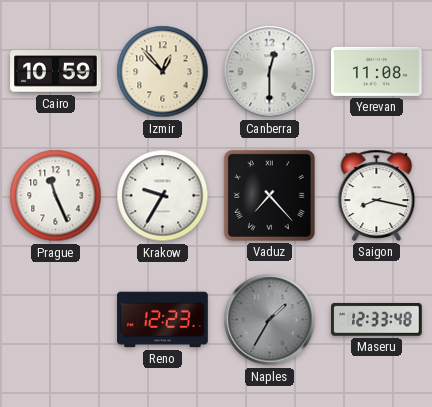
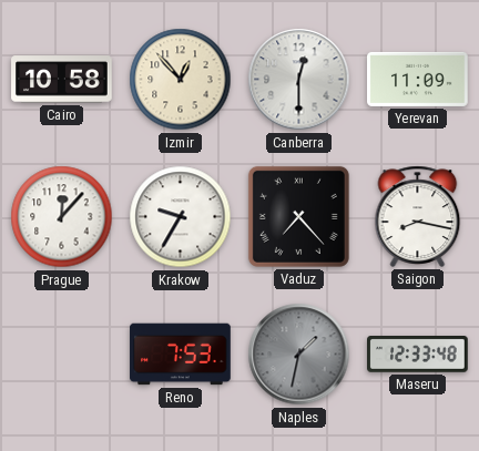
Cairo: 10:59 -> 10:58 (62, 80)
Yerevan: 11:08 -> 11:09 (418, 79)
Prague: 11:26 -> 12:07 (62, 217)
Reno: 12:23 -> 7:53 (181, 355)
Naples: 1:35 -> 1:32 (299, 355)
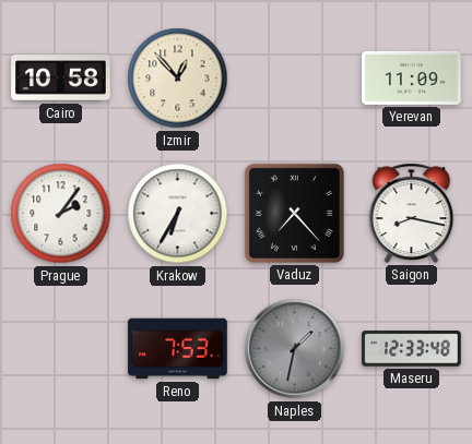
Canberra: 12:30 -> none (299, 80)
Prague: 12:07 -> 2:06 (61, 214)
Krakow: 9:35 -> 6:35 (178, 214)
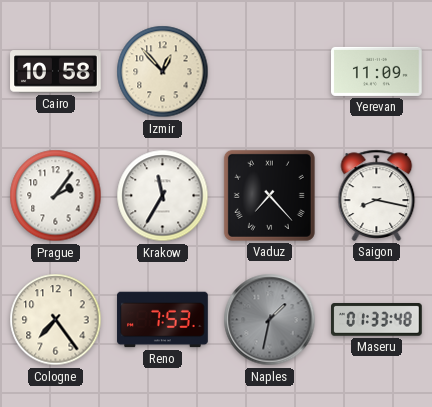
Krakow: 6:35 -> 11:35 (163, 196)
Cologne: none -> 7:24 (56, 320)
Maseru: 12:33 -> 01:33 (377, 320)
